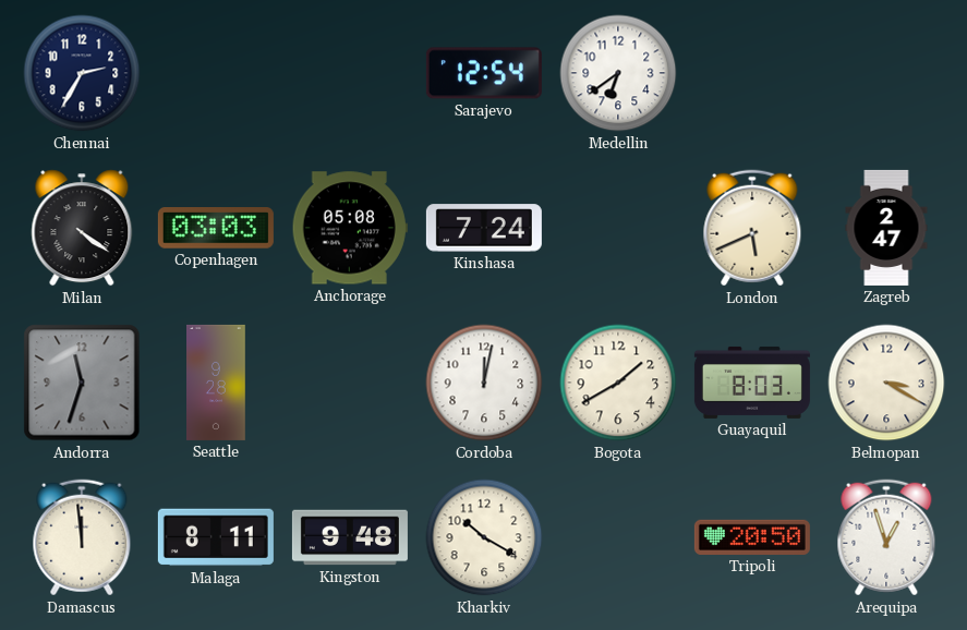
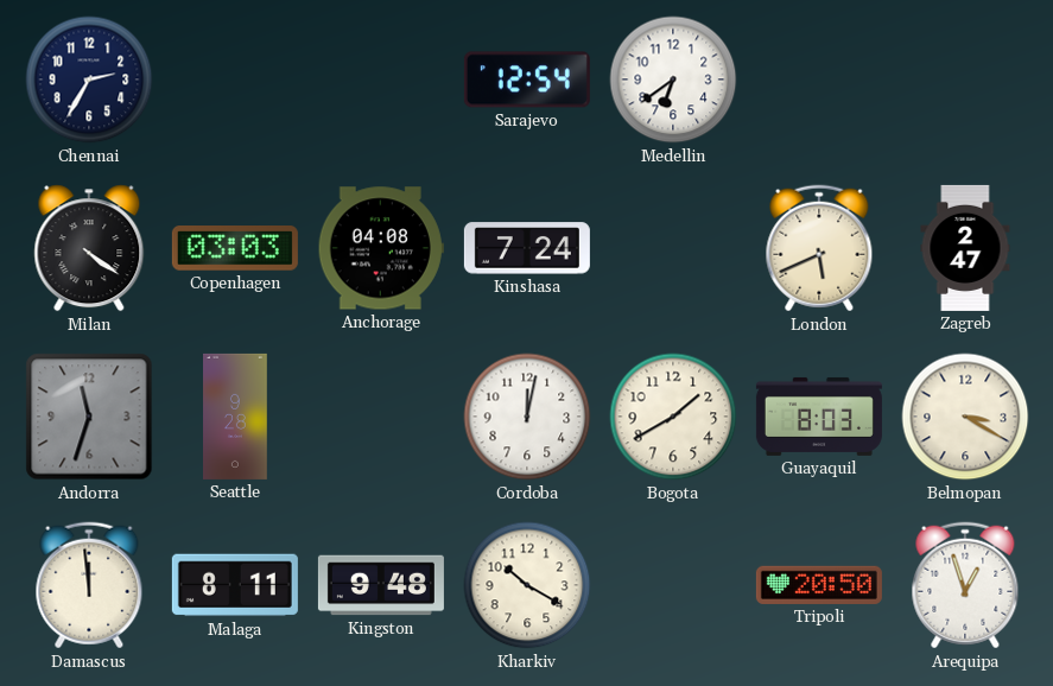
Anchorage: 05:08 -> 04:08 (381, 248)
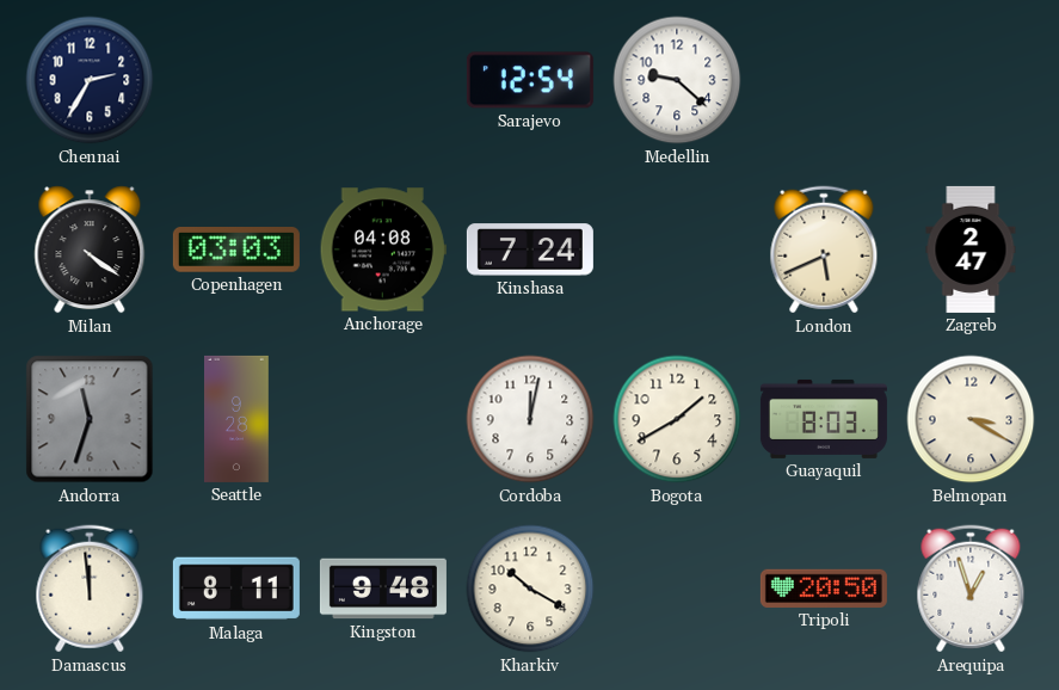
Medellin: 6:39 -> 9:22 (677, 80)
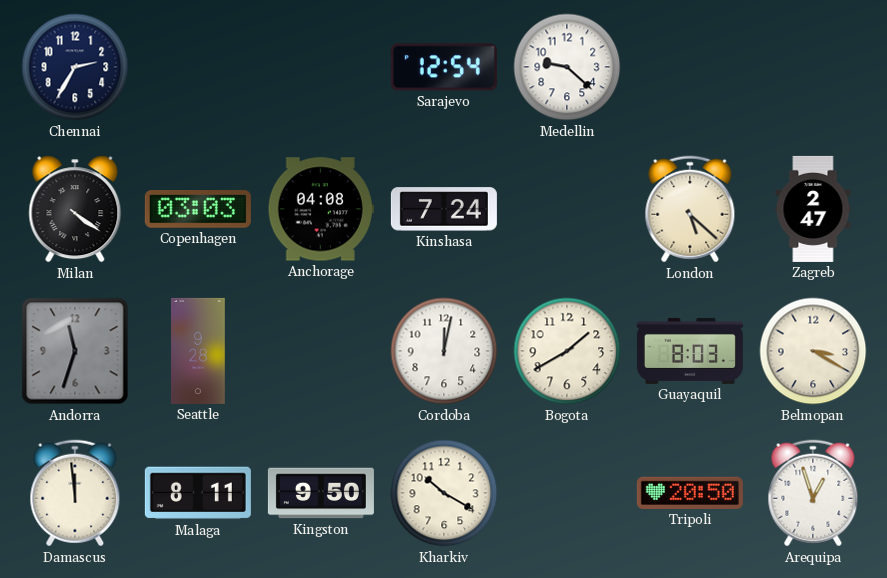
London: 5:41 -> 5:22 (690, 209)
Kingston: 9:48 -> 9:50 (321, 493)
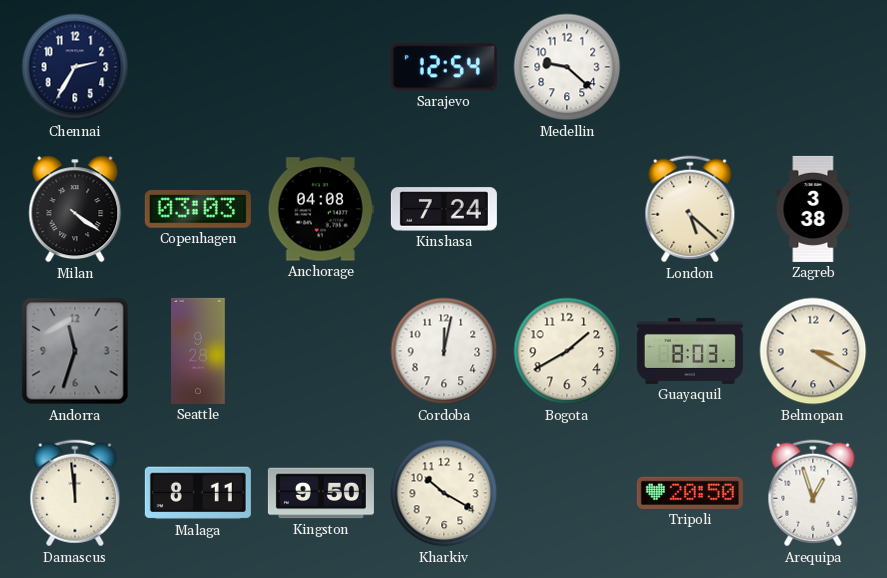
Zagreb: 2:47 -> 3:38 (813, 209)
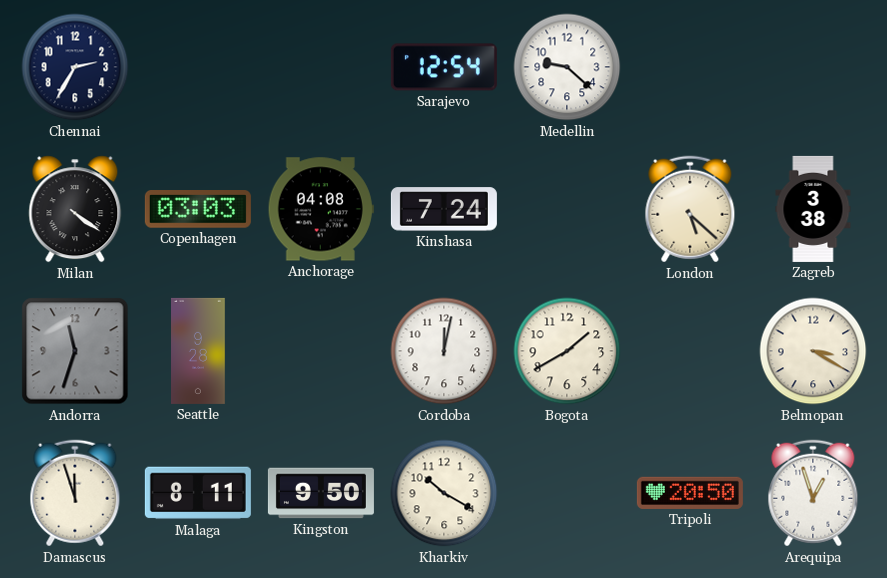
Guayaquil: 8:03 -> none (690, 351)
Damascus: 11:59 -> 11:57 (75, 493)
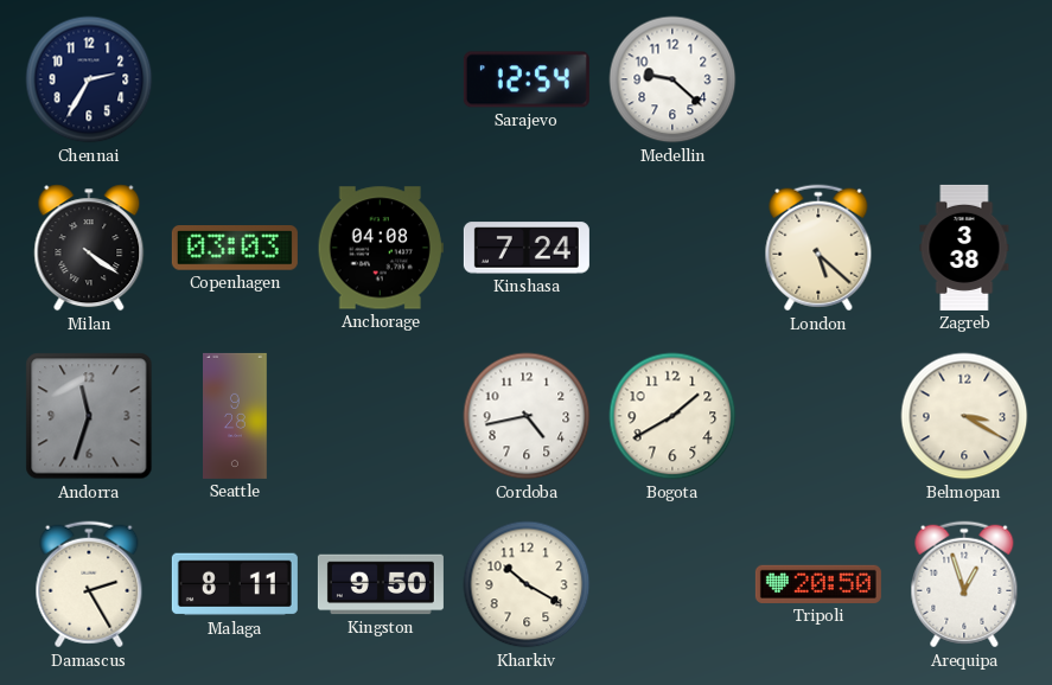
Cordoba: 12:02 -> 4:43 (527, 416)
Damascus: 11:57 -> 2:25 (89, 584)
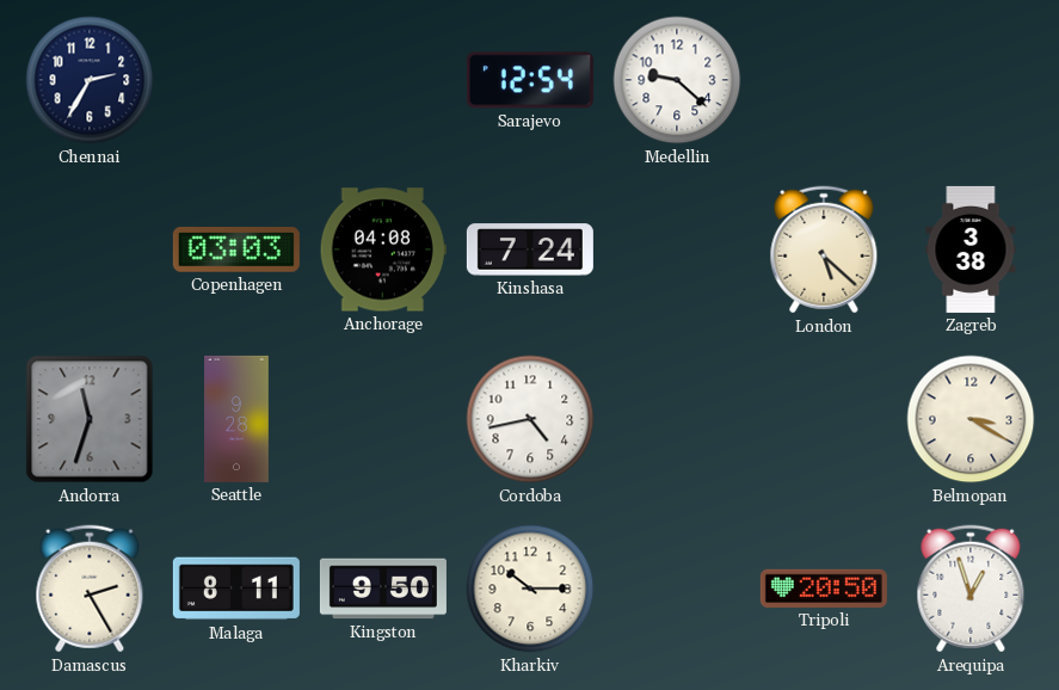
Milan: 4:21 -> none (89, 248)
Bogota: 1:40 -> none (672, 416)
Kharkiv: 10:20 -> 10:15 (530, 589)
